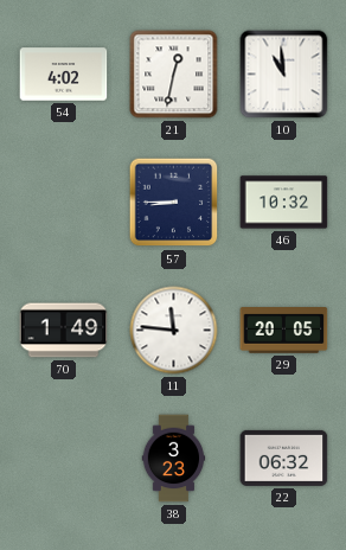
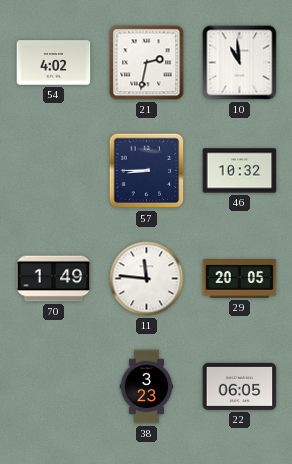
21: 12:32 -> 2:32 (147, 63)
22: 06:32 -> 06:05 (240, 386)
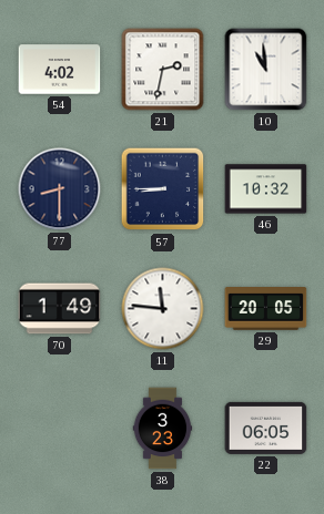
77: none -> 8:30 (60, 189)
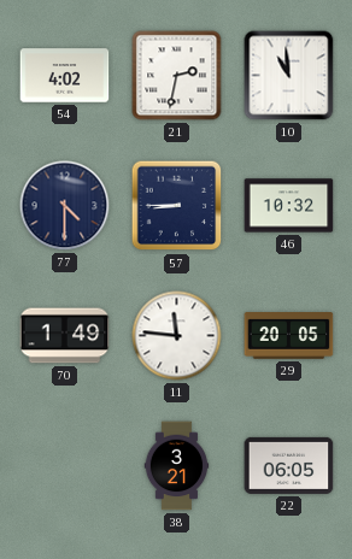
77: 8:30 -> 4:30 (65, 206)
38: 3:23 -> 3:21 (177, 466)
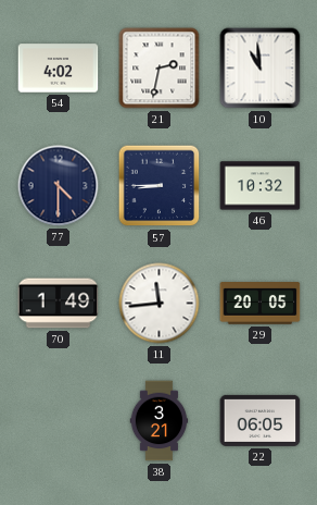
11: 11:46 -> 11:44 (160, 304)
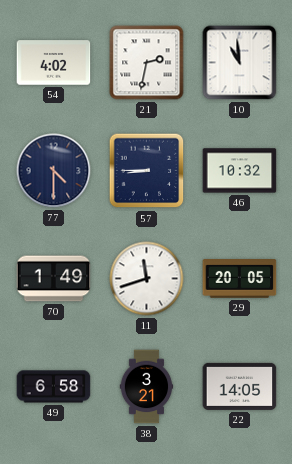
11: 11:44 -> 11:42 (147, 279)
49: none -> 6:58 (54, 387)
22: 06:05 -> 14:05 (240, 386)
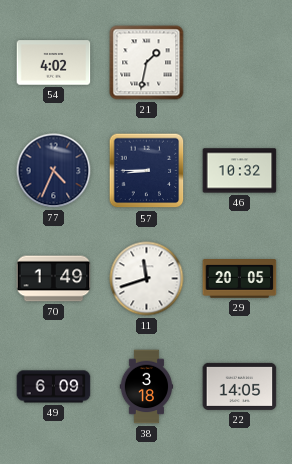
21: 2:32 -> 1:32 (147, 63)
10: 10:59 -> none (240, 63)
77: 4:30 -> 4:34 (54, 171)
49: 6:58 -> 6:09 (54, 387)
38: 3:21 -> 3:18 (147, 387)
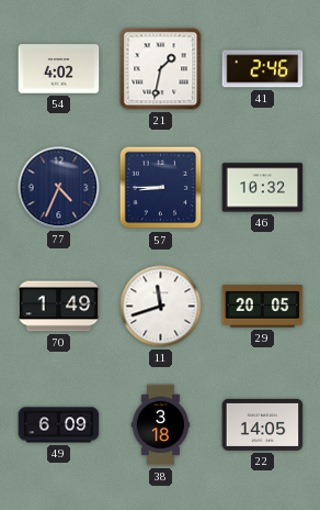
41: none -> 2:46 (263, 69)
